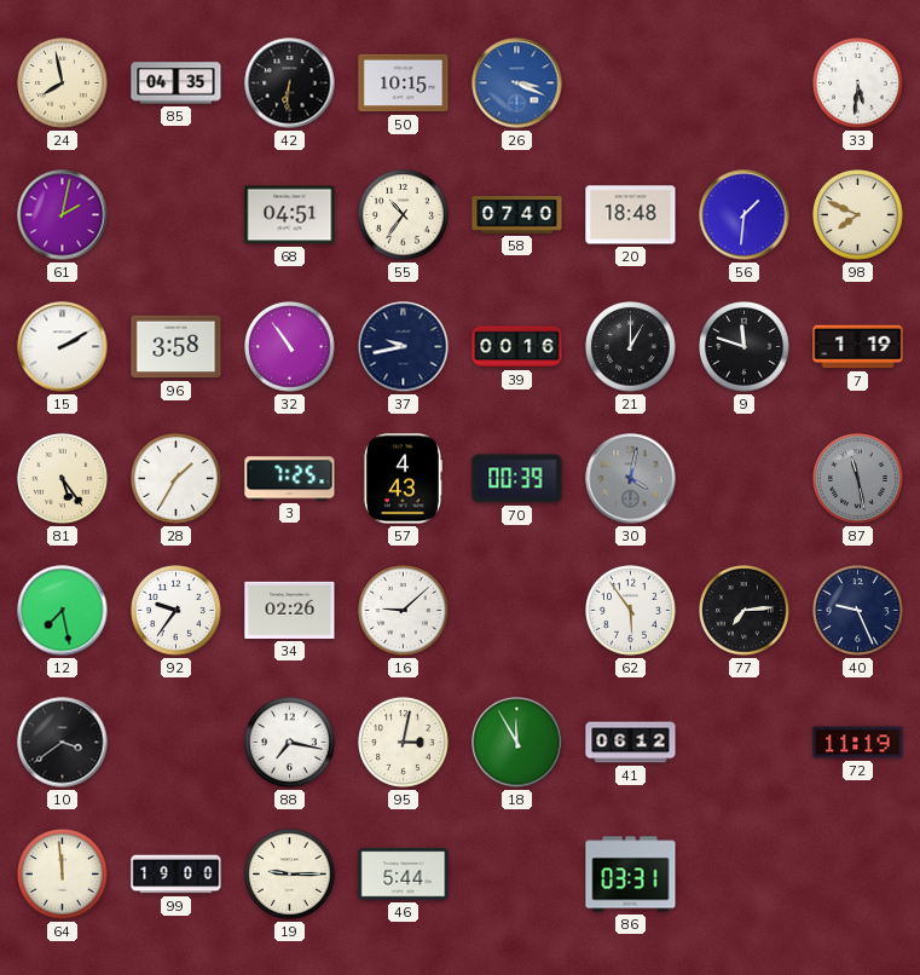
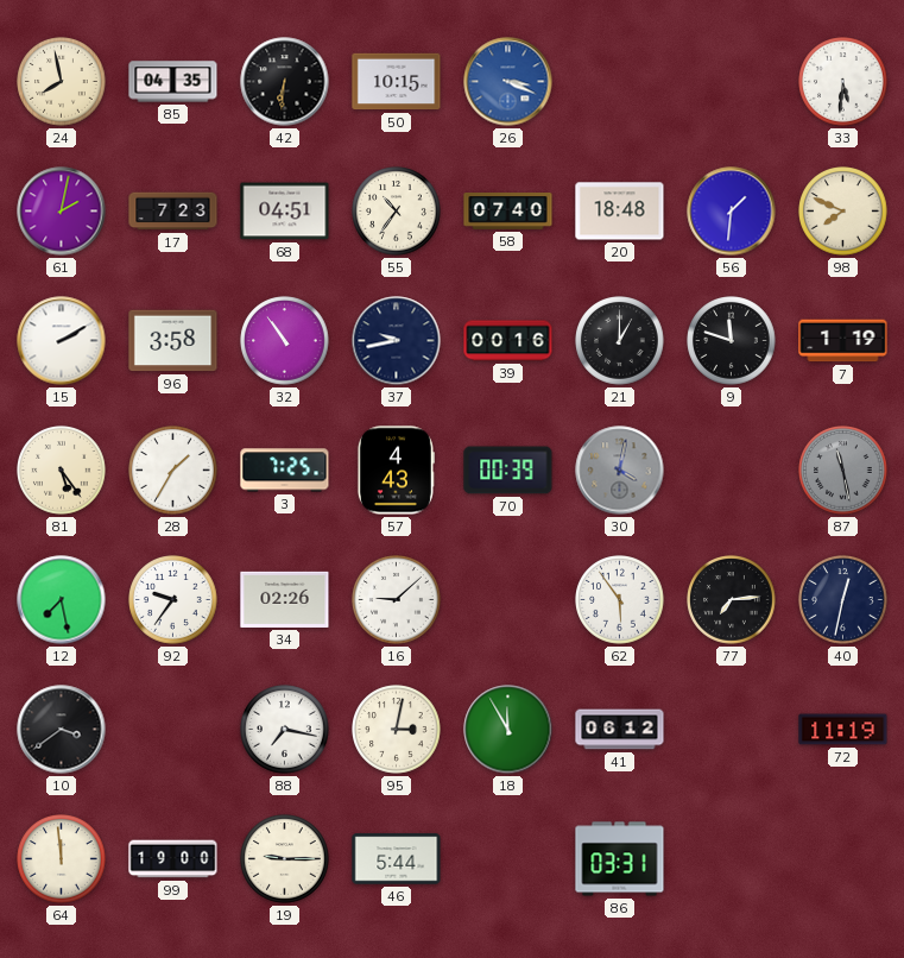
17: none -> 7:23 (173, 212)
40: 9:26 -> 12:32 (843, 600)
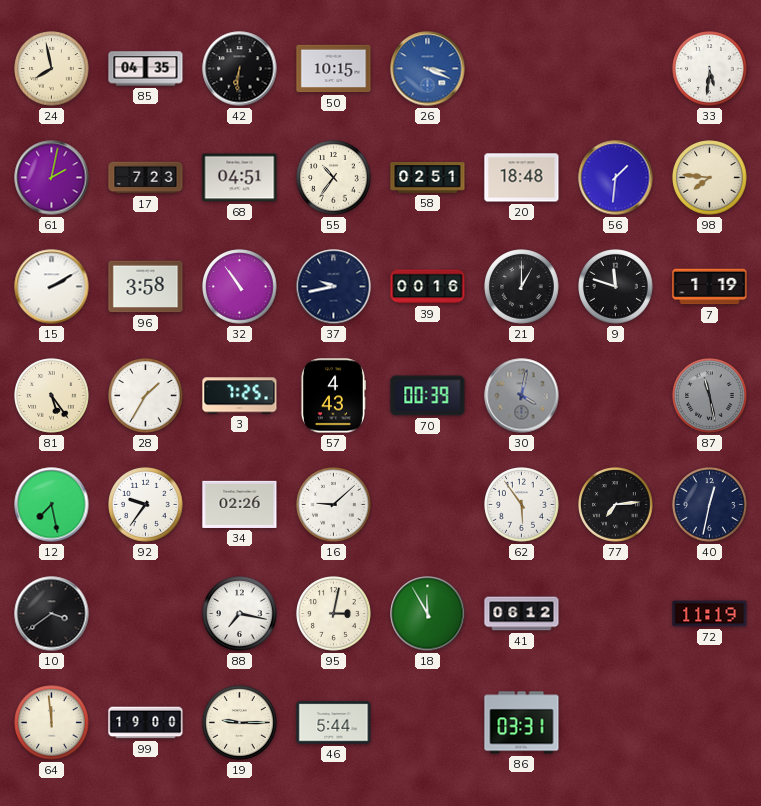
58: 07:40 -> 02:51 (428, 178)
98: 7:49 -> 7:46 (710, 178)
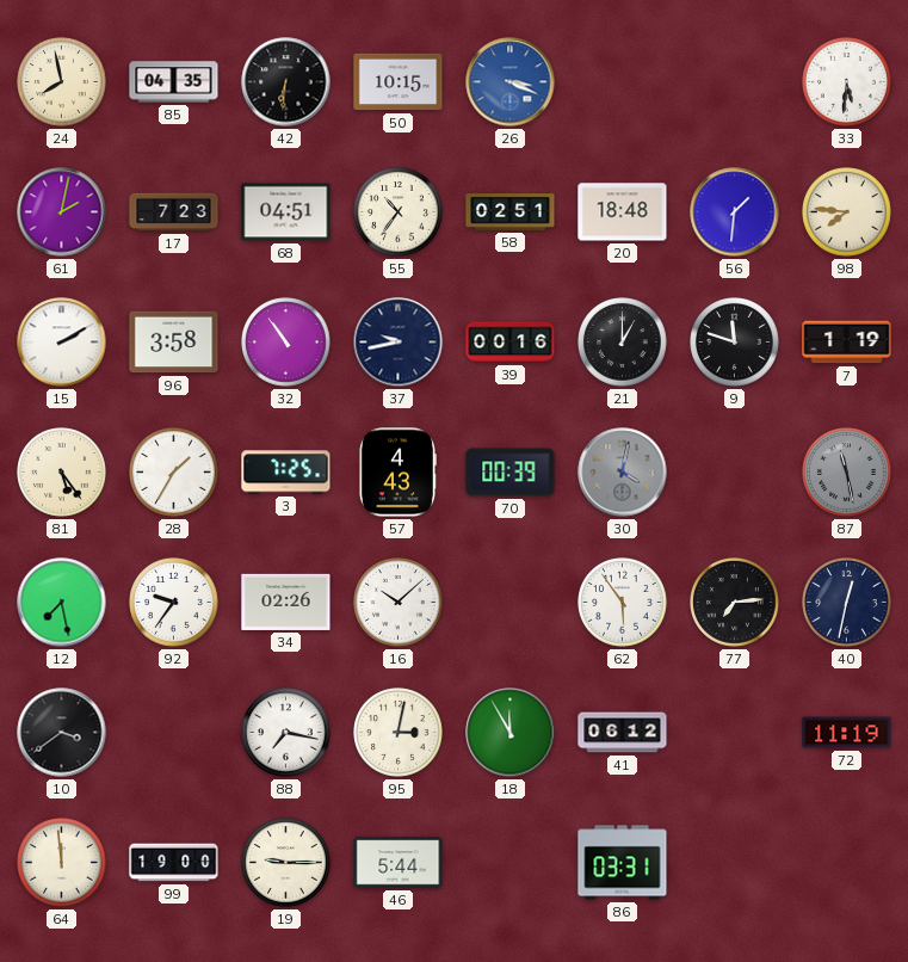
16: 9:08 -> 10:08 (399, 603)
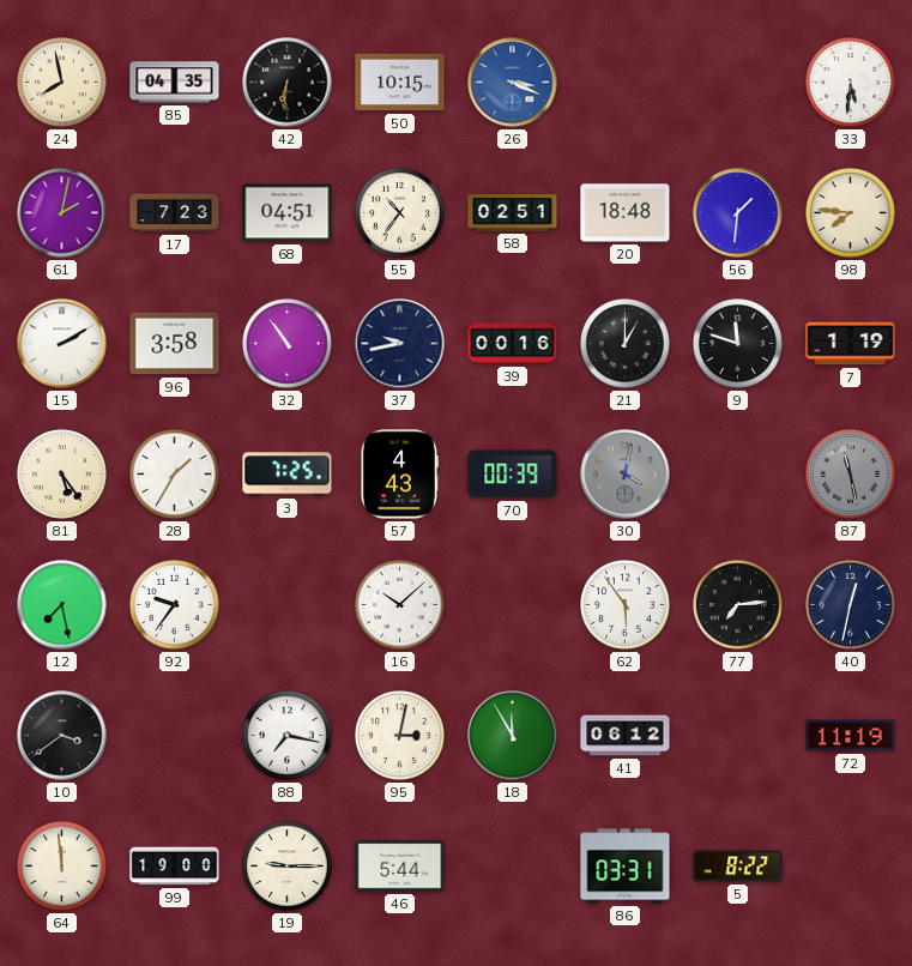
34: 02:26 -> none (286, 602)
5: none -> 8:22 (738, 867)
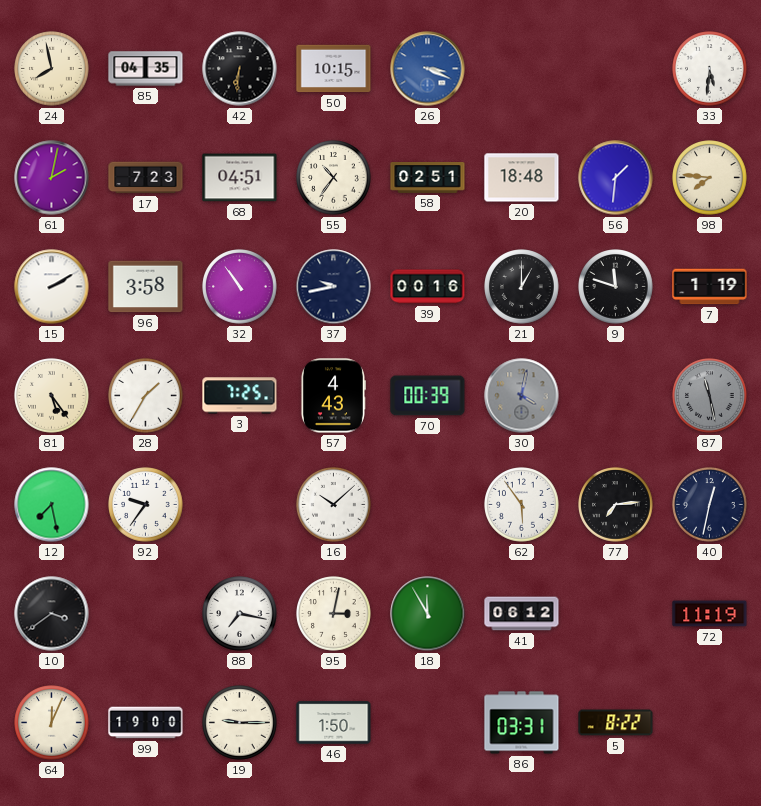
64: 11:59 -> 12:04 (52, 723)
46: 5:44 -> 1:50 (334, 723)
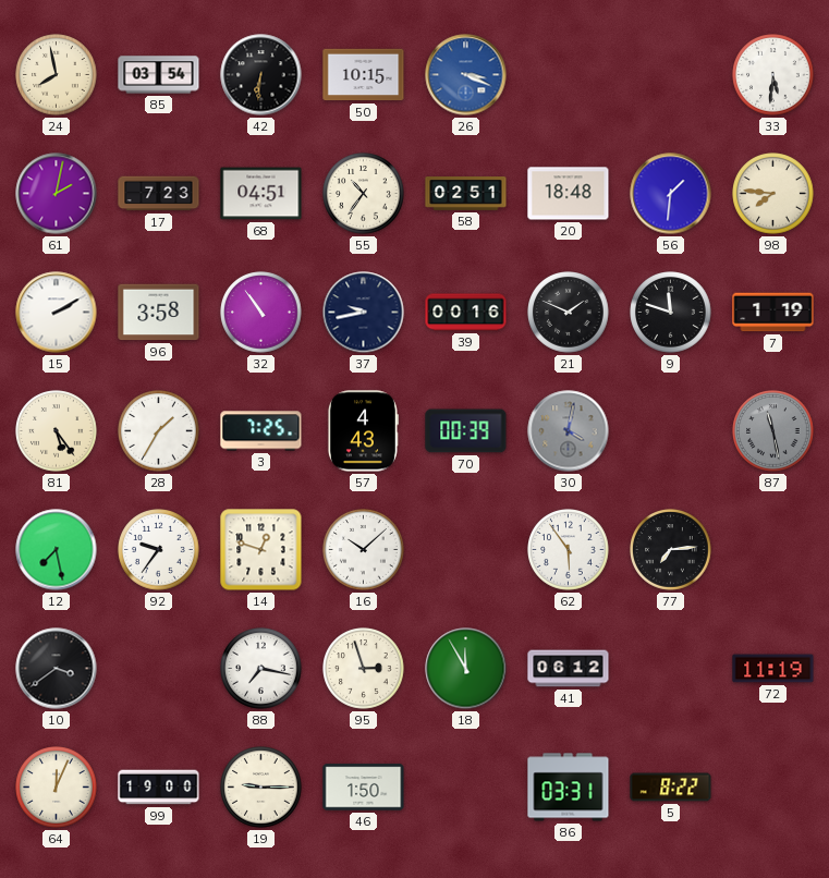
85: 04:35 -> 03:54 (159, 75)
21: 1:00 -> 1:49 (569, 313)
14: none -> 12:48 (261, 550)
40: 12:32 -> none (710, 505)
95: 3:02 -> 2:57 (364, 669)
